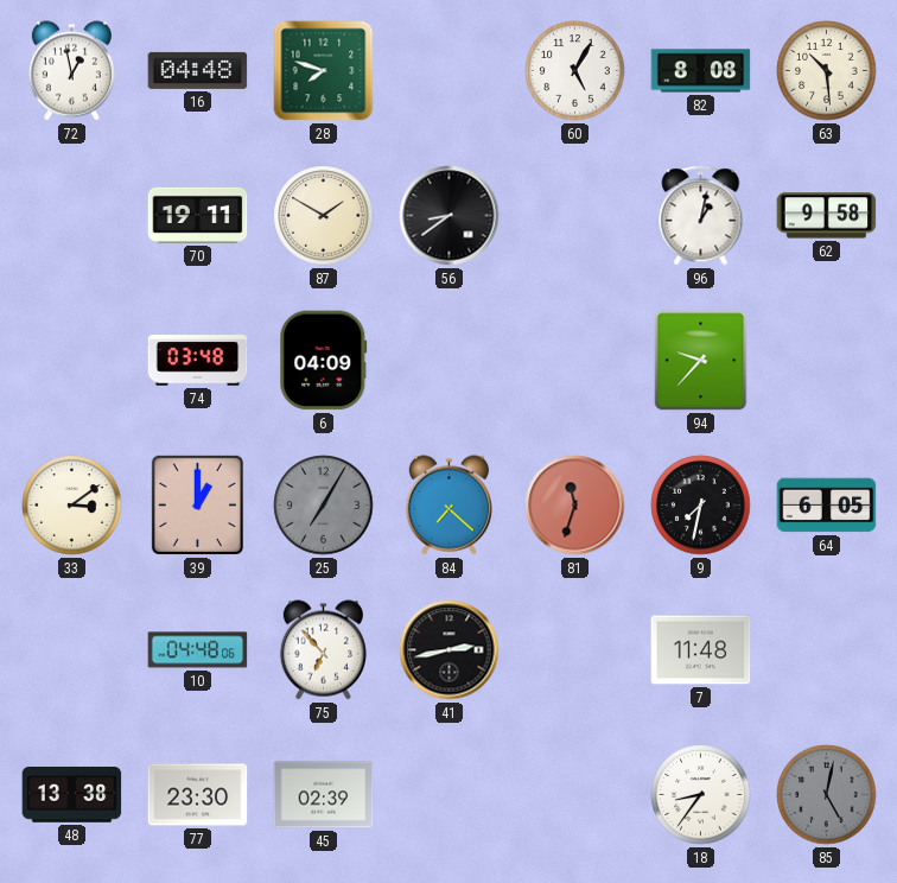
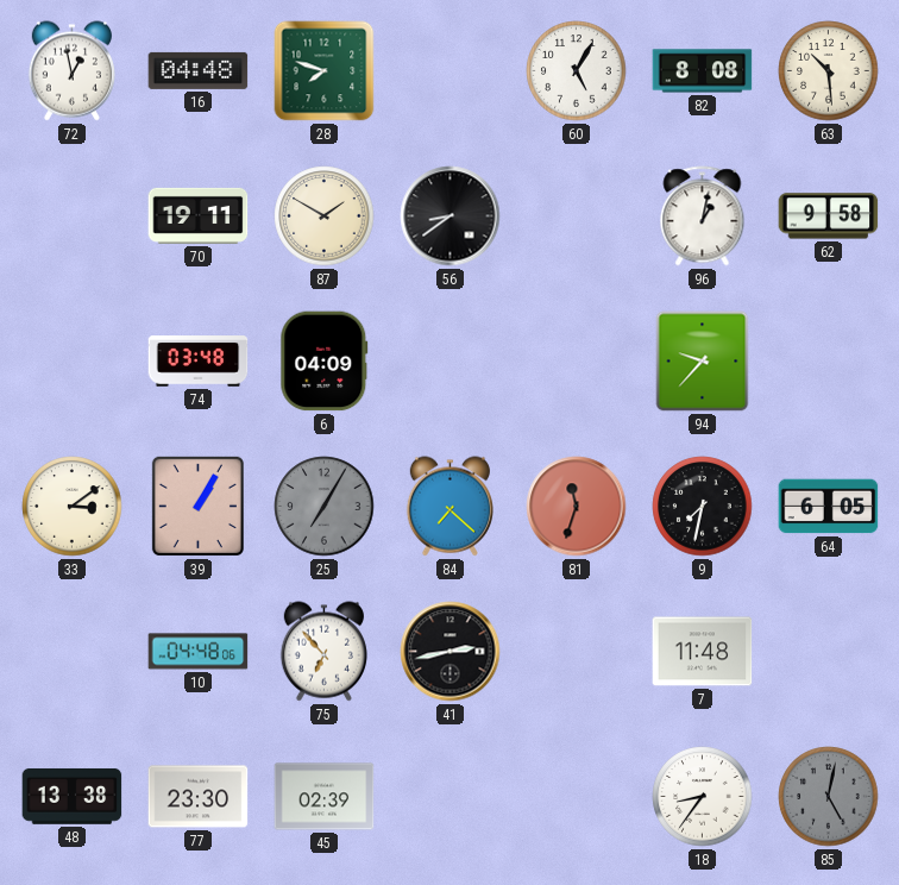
39: 1:00 -> 1:05 (197, 506)
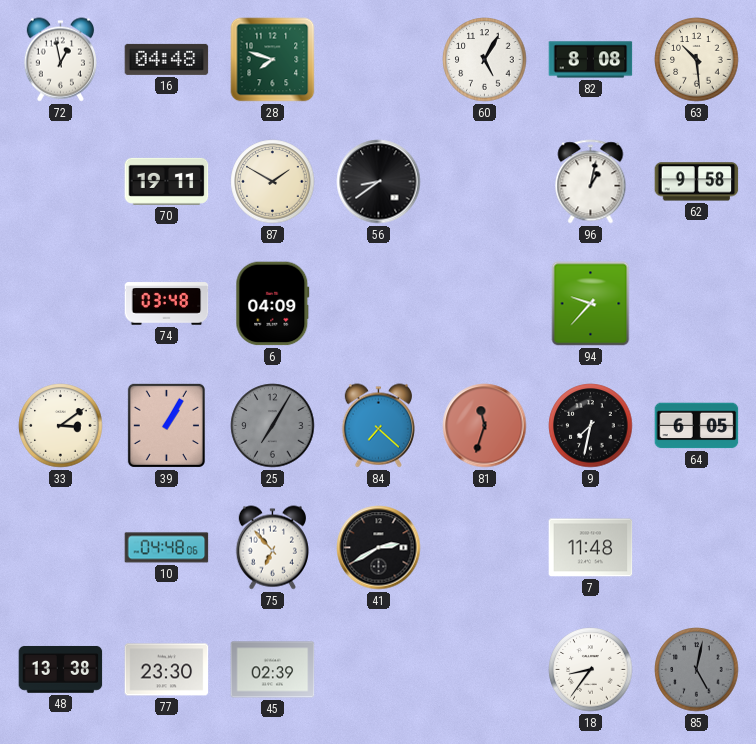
41: 2:43 -> 2:40 (379, 548)
